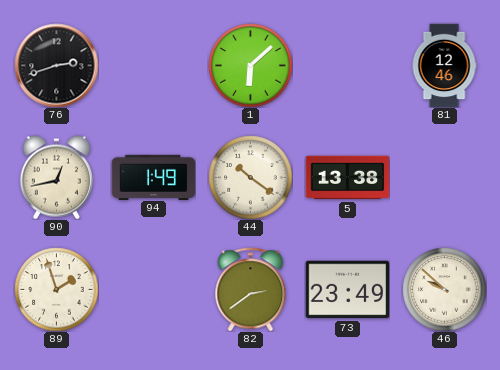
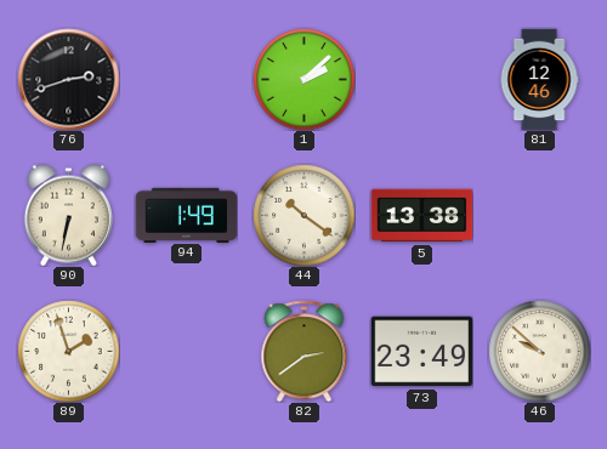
1: 6:08 -> 2:08 (303, 79)
90: 12:43 -> 6:32 (68, 215)
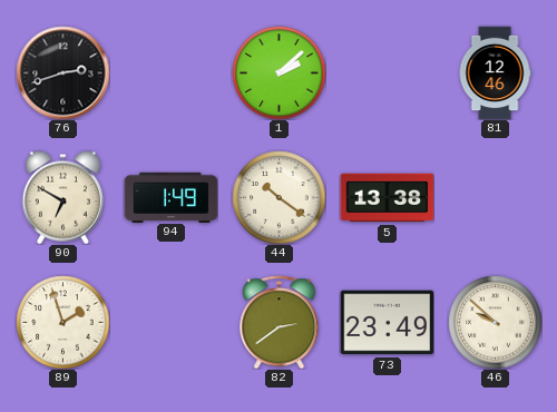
90: 6:32 -> 6:50 (62, 197)
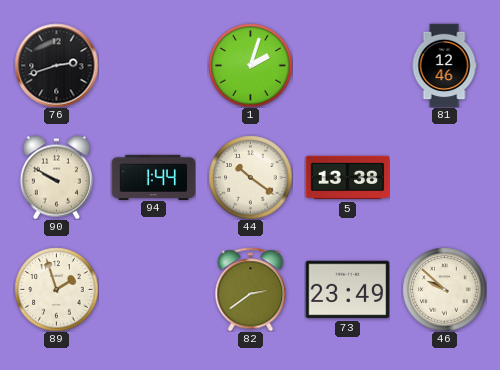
1: 2:08 -> 2:03 (250, 65)
90: 6:50 -> 9:50 (56, 177)
94: 1:49 -> 1:44 (153, 177)
